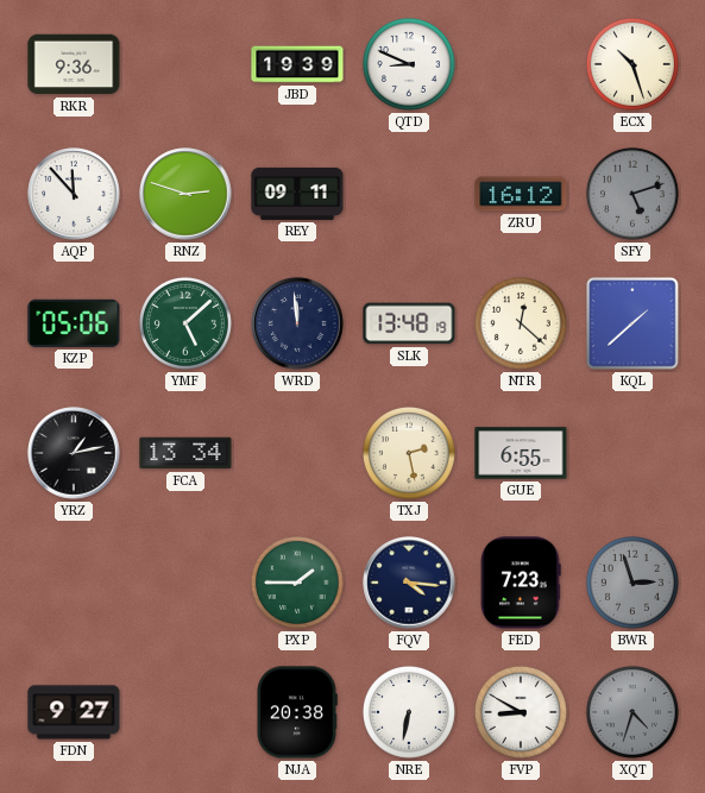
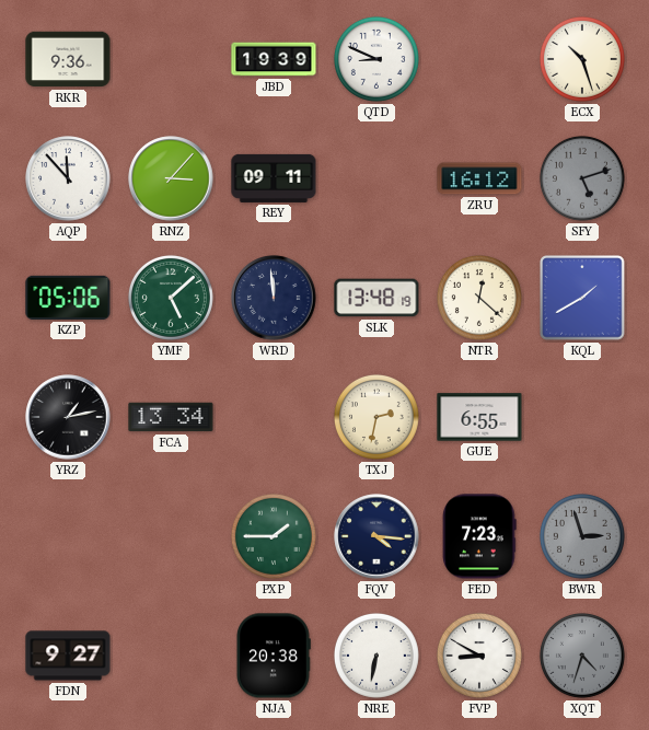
RNZ: 2:48 -> 3:07 (171, 178)
KQL: 1:38 -> 1:40 (582, 298)
TXJ: 2:28 -> 2:32 (376, 417)
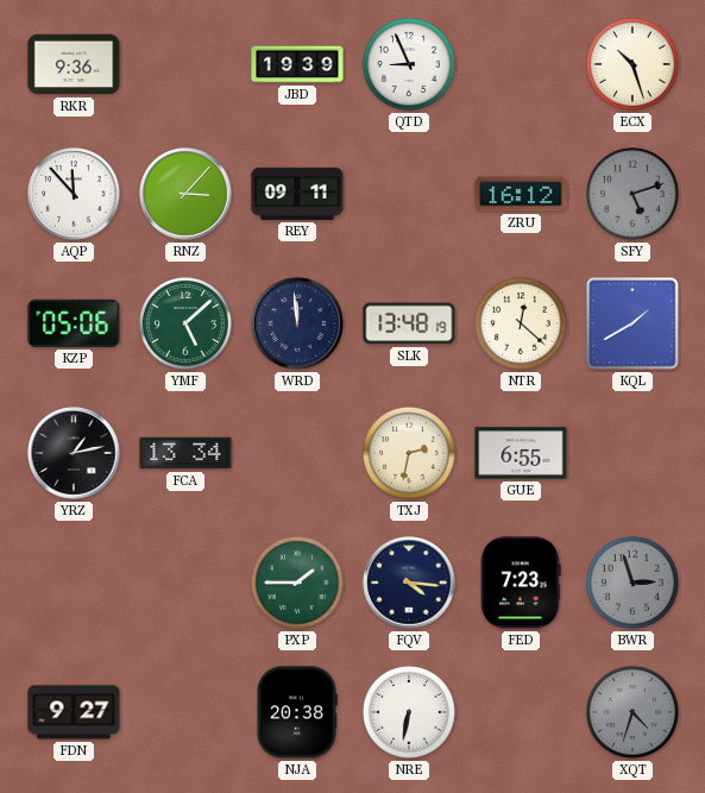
QTD: 8:49 -> 8:56 (409, 64)
FVP: 8:50 -> none (479, 656)
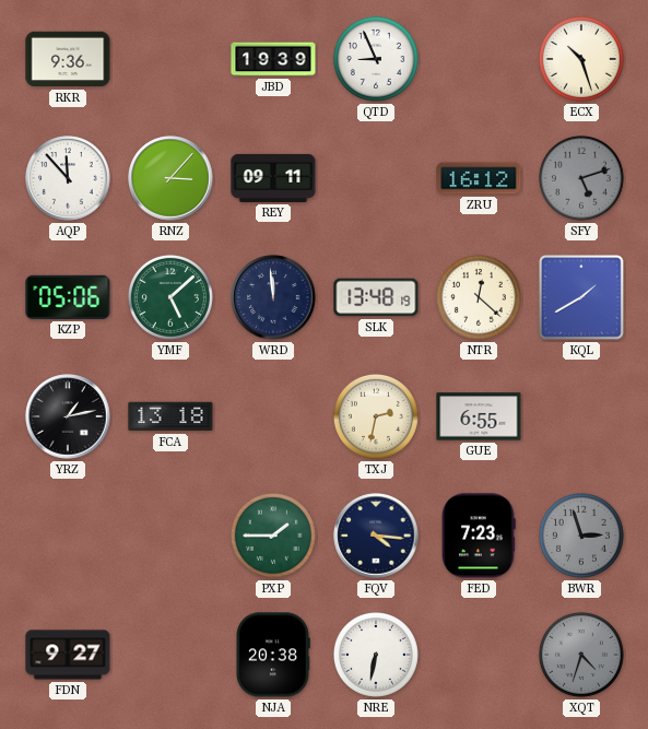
FCA: 13:34 -> 13:18 (170, 416)
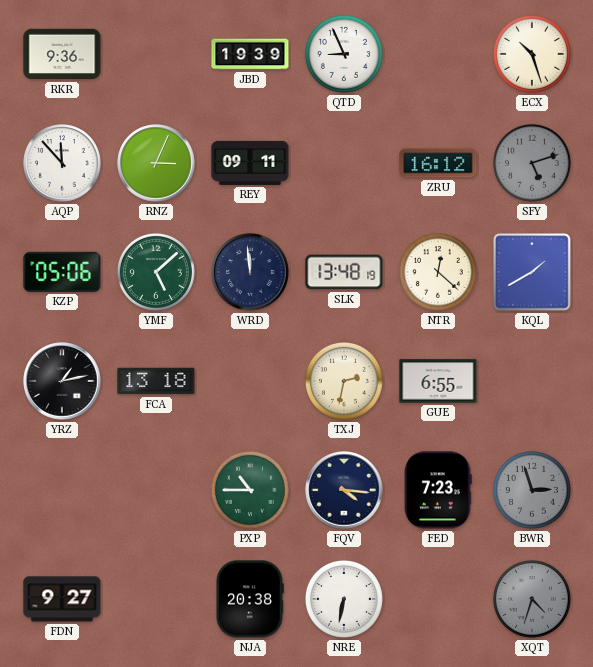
RNZ: 3:07 -> 3:04 (156, 163)
PXP: 1:45 -> 10:45 (250, 490)
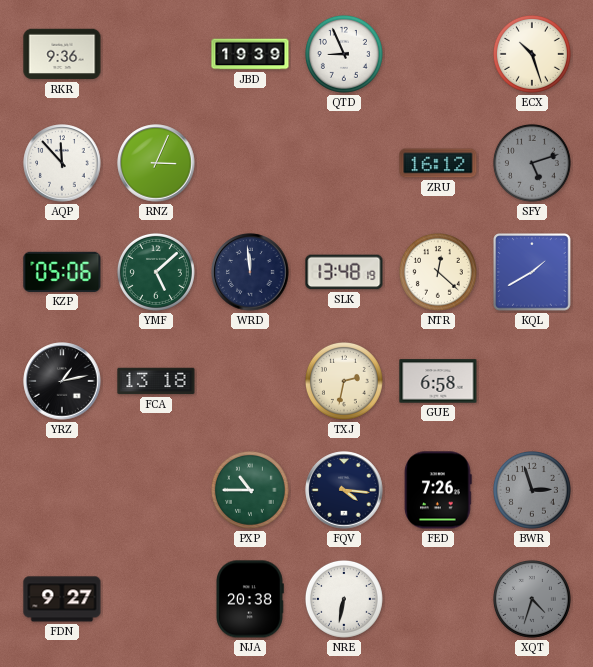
REY: 09:11 -> none (250, 163)
GUE: 6:55 -> 6:58 (438, 381)
FED: 7:23 -> 7:26 (438, 490)
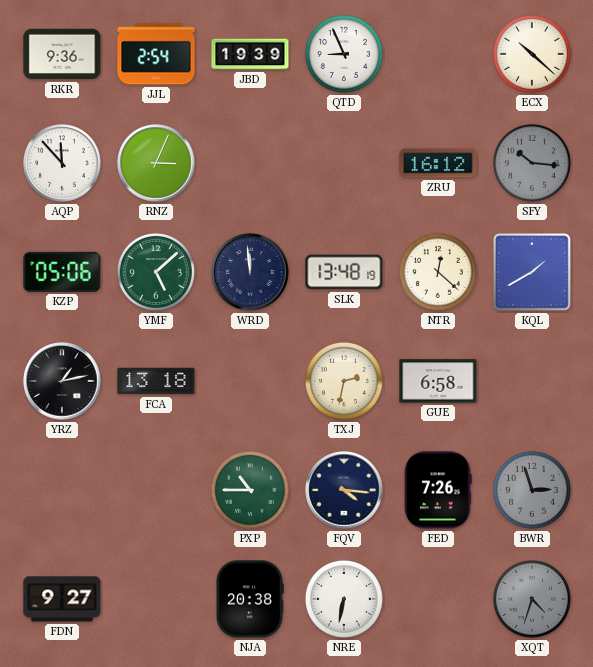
JJL: none -> 2:54 (156, 54)
ECX: 10:27 -> 10:22 (532, 54)
SFY: 5:12 -> 10:16 (532, 163)
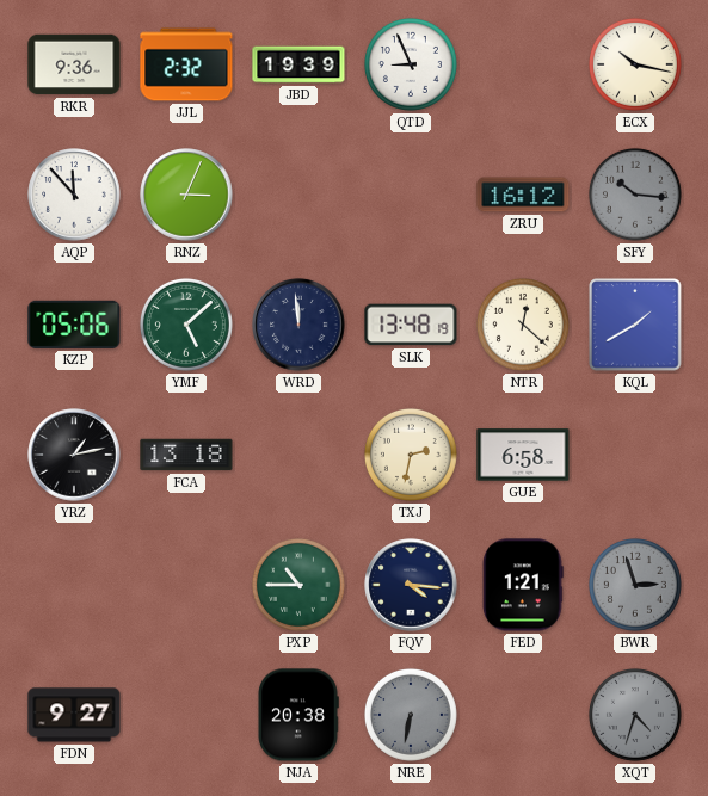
JJL: 2:54 -> 2:32 (186, 64)
ECX: 10:22 -> 10:17 (635, 64)
FED: 7:26 -> 1:21 (523, 585)
NRE dial: white -> grey (411, 715)
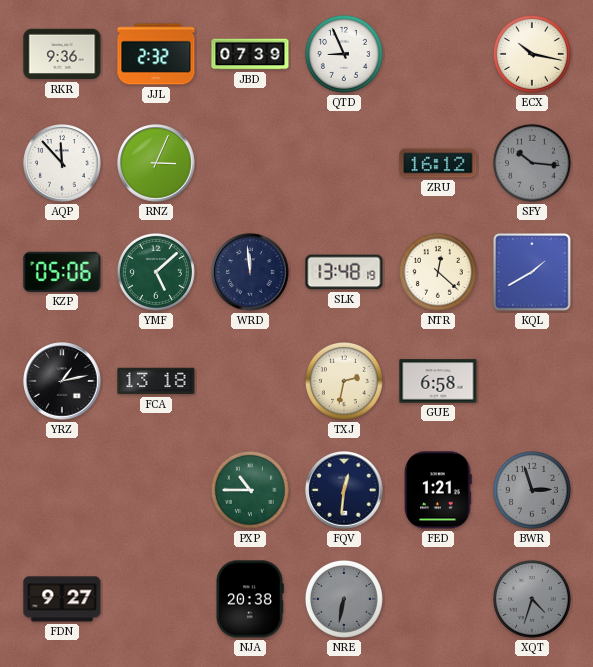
JBD: 19:39 -> 07:39 (250, 54)
FQV: 4:16 -> 12:31 (344, 490)
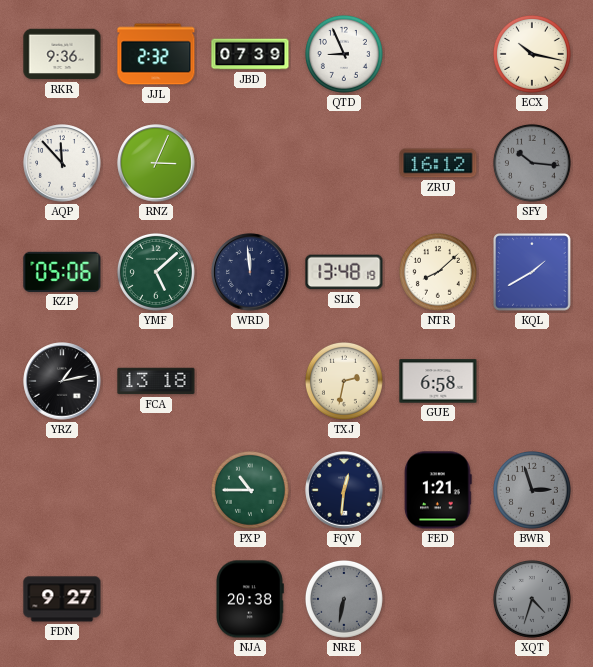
NTR: 12:22 -> 8:08 (438, 272)
